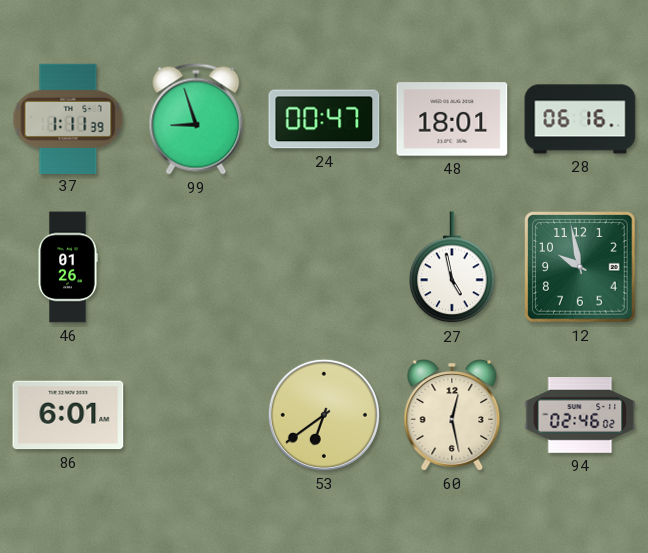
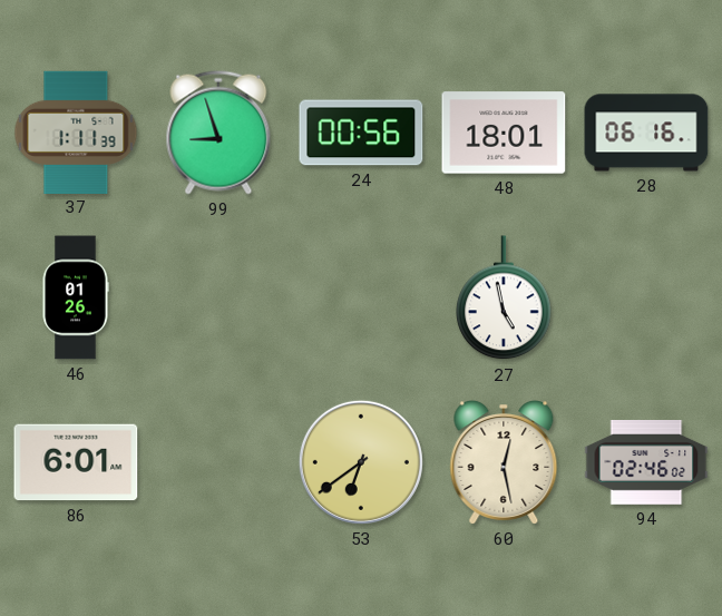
24: 00:47 -> 00:56 (361, 133)
12: 9:58 -> none (580, 267)
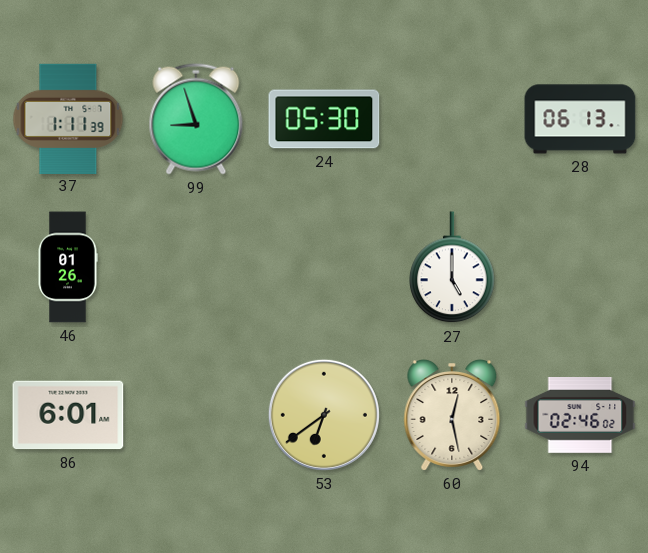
24: 00:56 -> 05:30 (324, 119)
48: 18:01 -> none (504, 133)
28: 06:16 -> 06:13 (580, 119)
27: 4:58 -> 5:00 (452, 268)
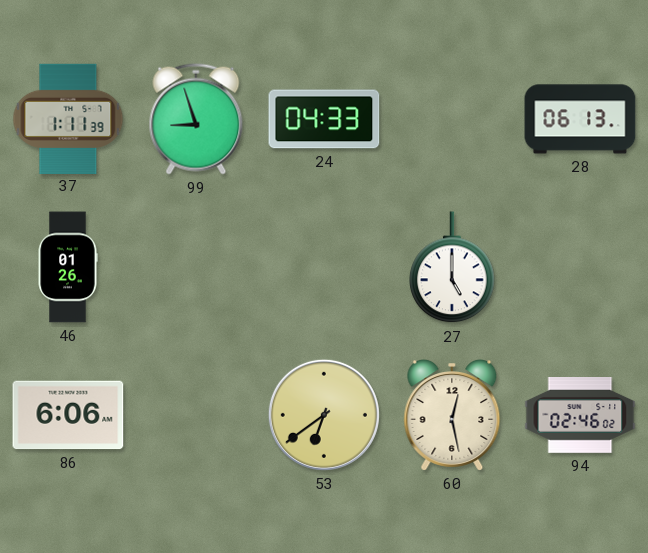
24: 05:30 -> 04:33 (324, 119)
86: 6:01 -> 6:06 (68, 415)
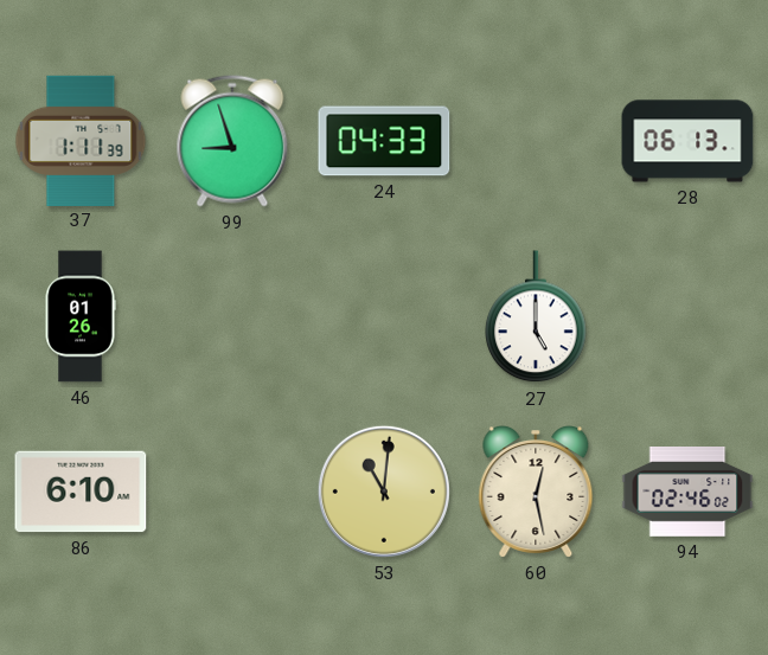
86: 6:06 -> 6:10 (81, 492)
53: 6:39 -> 11:01 (384, 492)
